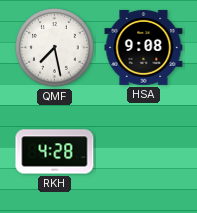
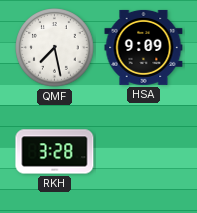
HSA: 9:08 -> 9:09 (144, 47)
RKH: 4:28 -> 3:28 (55, 152)
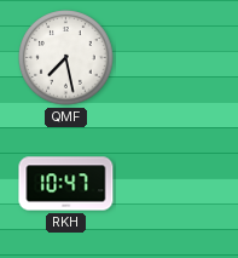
HSA: 9:09 -> none (144, 47)
RKH: 3:28 -> 10:47 (66, 184)
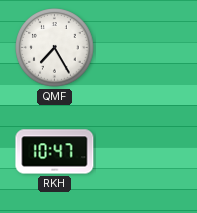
QMF: 7:28 -> 7:25 (55, 48)
